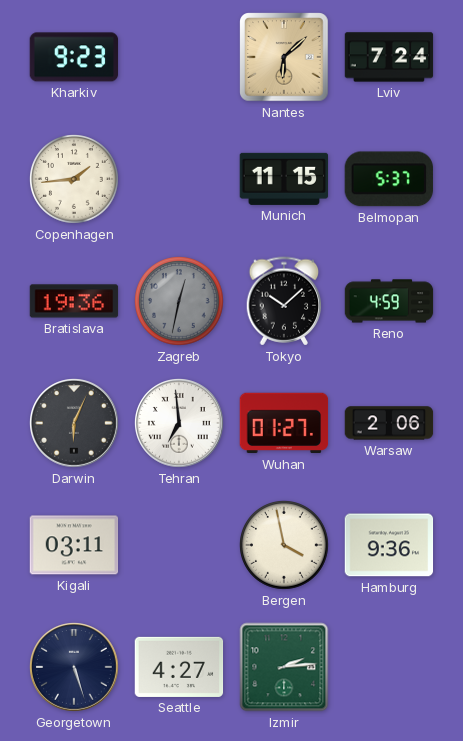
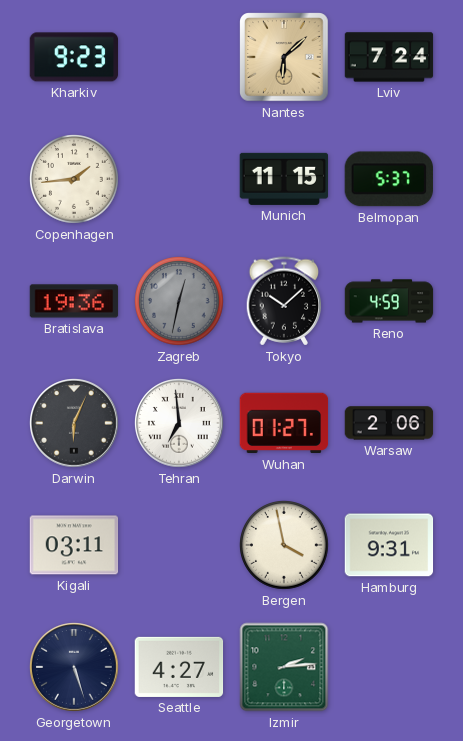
Hamburg: 9:36 -> 9:31 (389, 545)
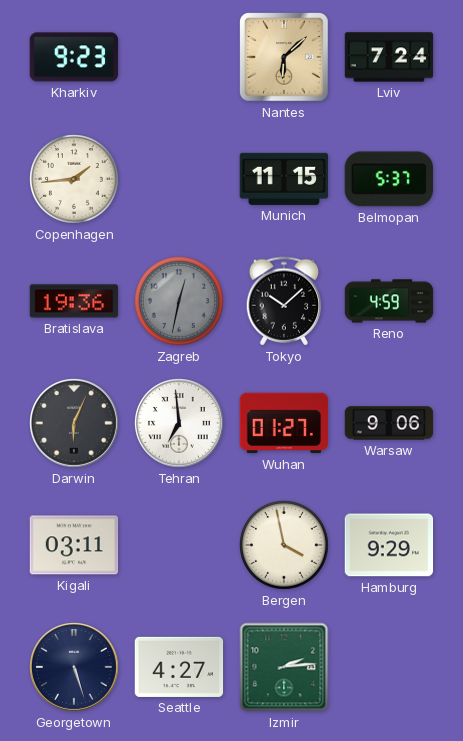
Warsaw: 2:06 -> 9:06 (389, 423)
Hamburg: 9:31 -> 9:29 (389, 545)
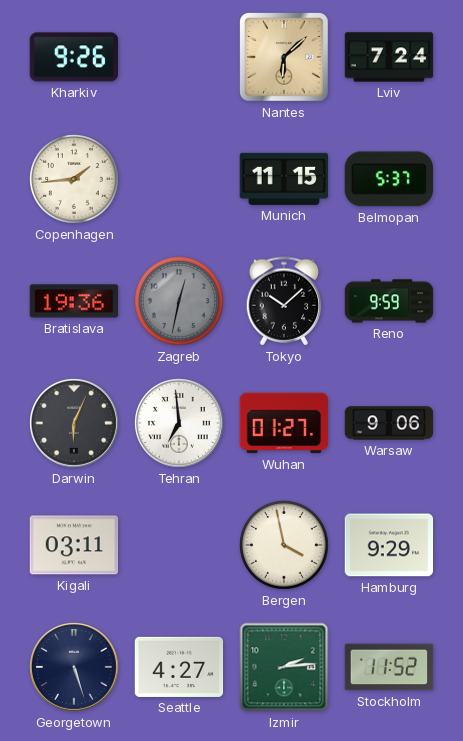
Kharkiv: 9:23 -> 9:26 (74, 57)
Reno: 4:59 -> 9:59 (389, 301)
Stockholm: none -> 11:52 (389, 667)
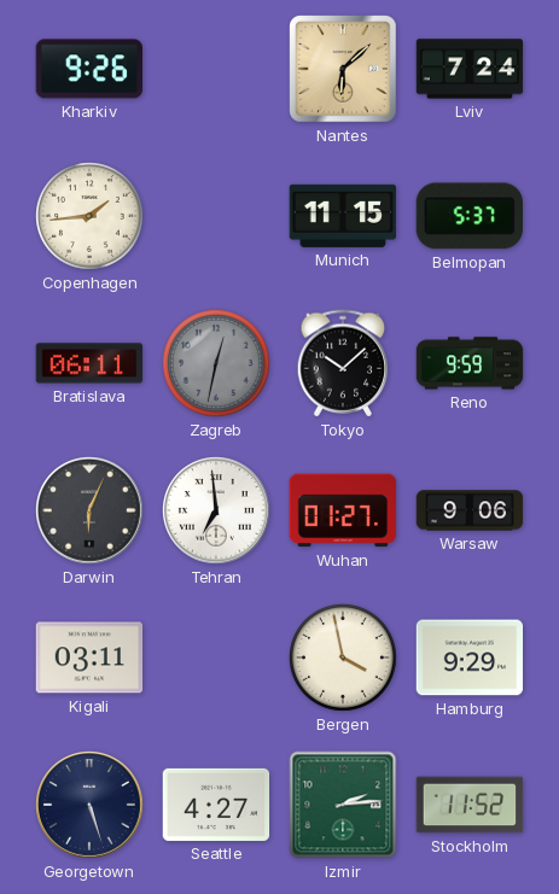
Bratislava: 19:36 -> 06:11 (89, 363)
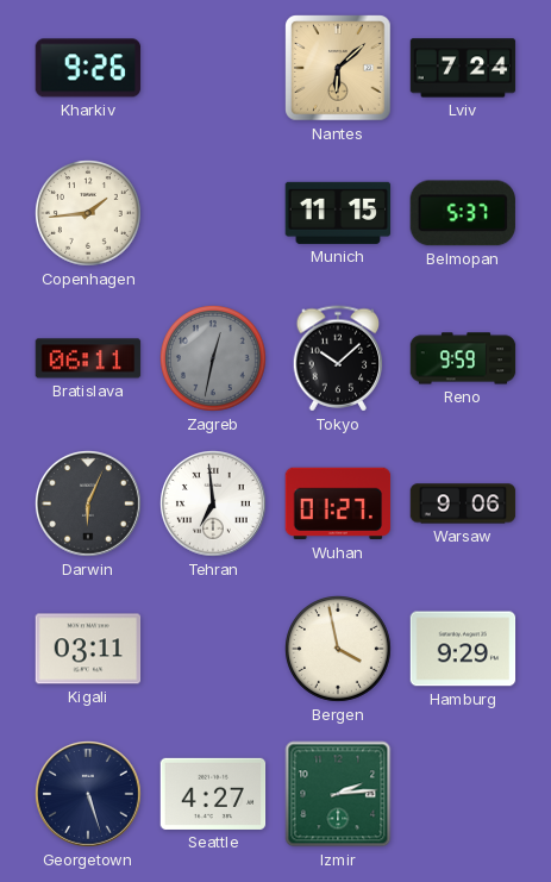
Stockholm: 11:52 -> none (470, 805)
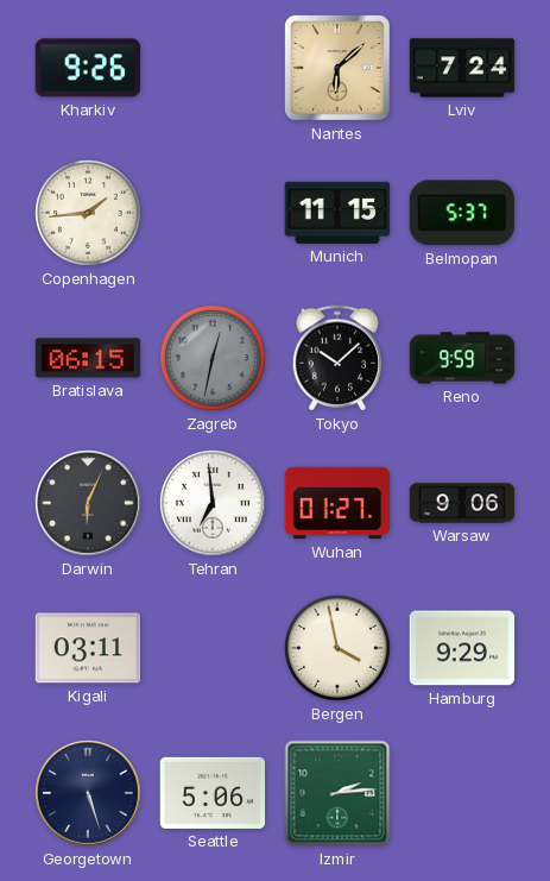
Bratislava: 06:11 -> 06:15 (88, 358)
Seattle: 4:27 -> 5:06 (213, 793)
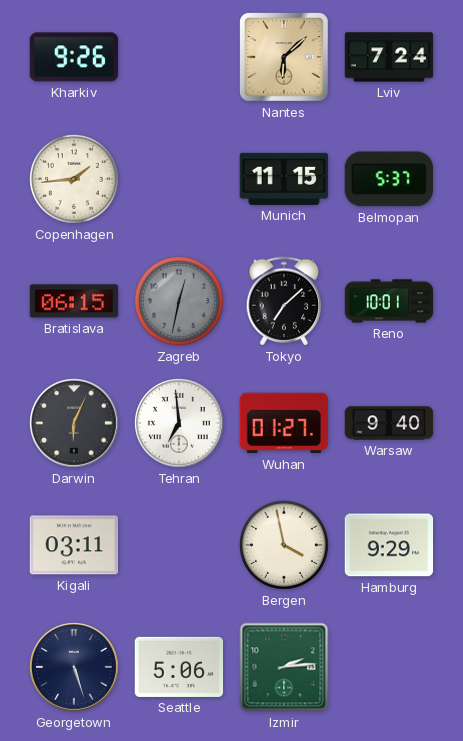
Tokyo: 10:08 -> 7:08 (284, 301)
Reno: 9:59 -> 10:01 (389, 301)
Warsaw: 9:06 -> 9:40 (389, 423)
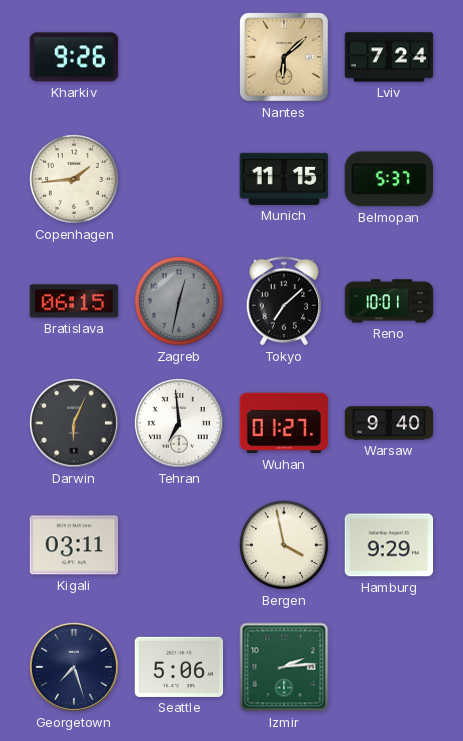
Georgetown: 5:27 -> 7:27 (75, 668)
